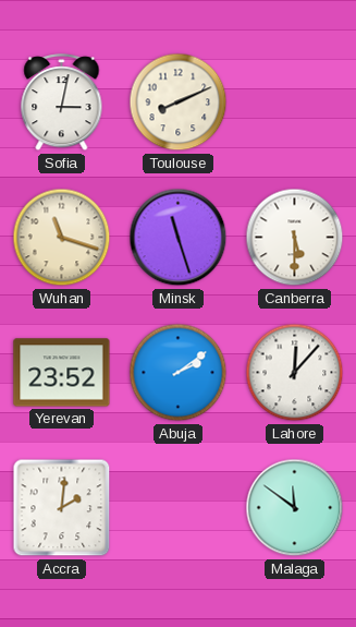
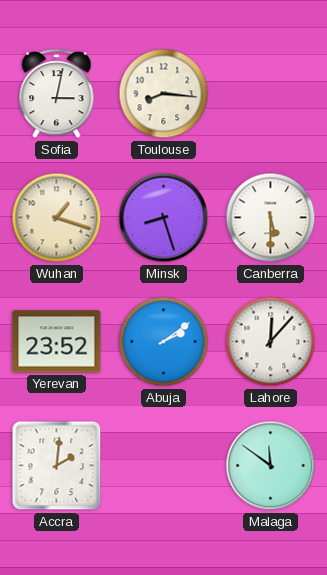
Toulouse: 8:11 -> 8:16 (164, 94)
Wuhan: 11:18 -> 1:18 (57, 218)
Minsk: 11:27 -> 8:27 (164, 218)
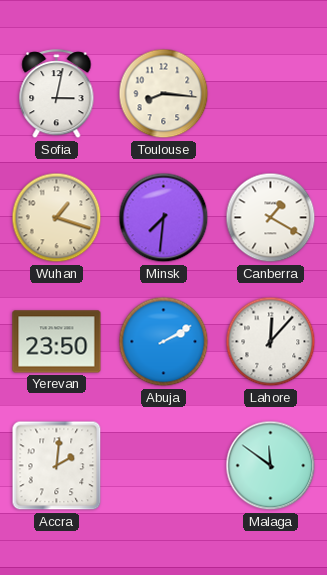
Minsk: 8:27 -> 7:31 (164, 218)
Canberra: 5:30 -> 1:20 (271, 218)
Yerevan: 23:52 -> 23:50 (57, 342)
Abuja: 2:09 -> 2:10 (164, 342)
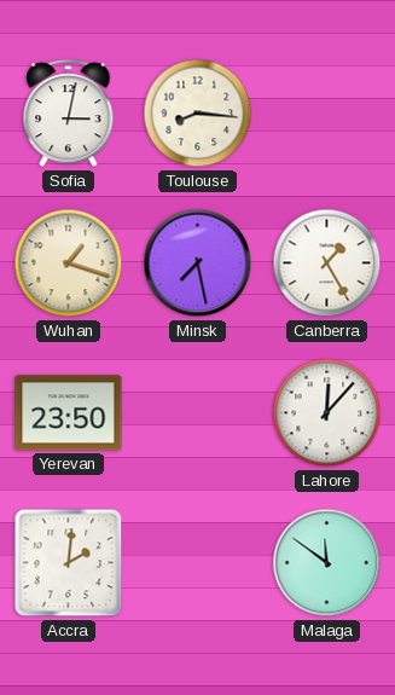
Minsk: 7:31 -> 7:28 (198, 263)
Canberra: 1:20 -> 1:25 (327, 263)
Abuja: 2:10 -> none (164, 342)
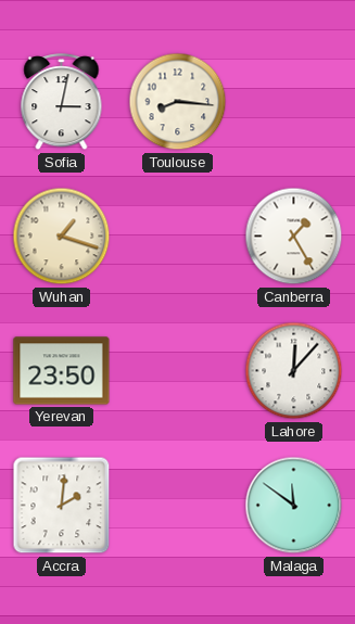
Minsk: 7:28 -> none (198, 263)
